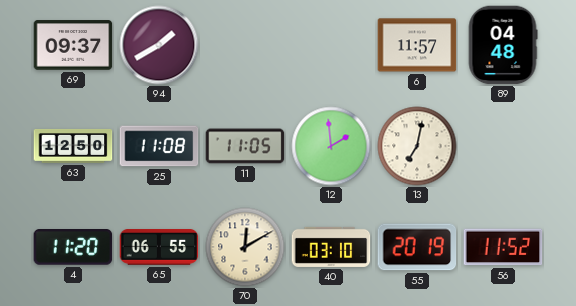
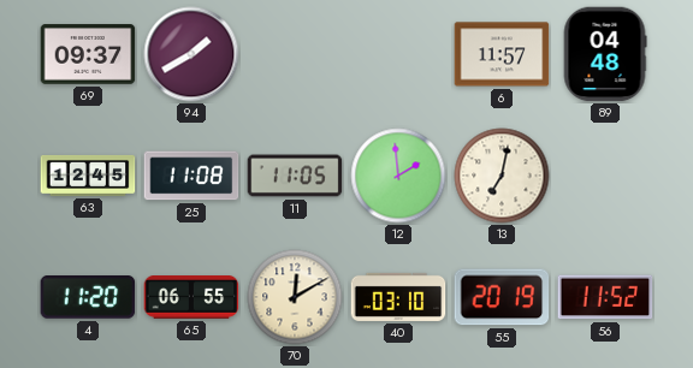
63: 12:50 -> 12:45 (88, 176)
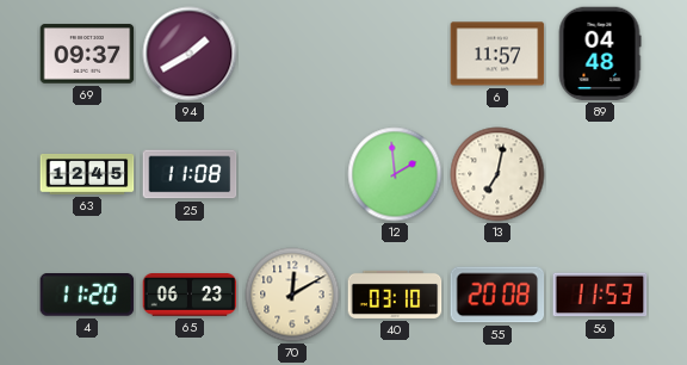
11: 11:05 -> none (295, 176)
65: 06:55 -> 06:23 (190, 296)
55: 20:19 -> 20:08 (497, 295)
56: 11:52 -> 11:53 (600, 295)
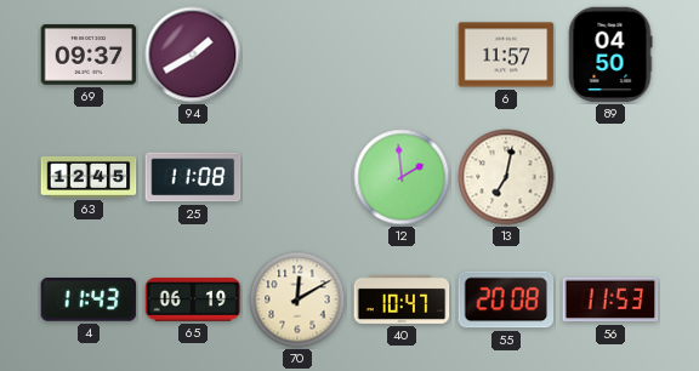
89: 04:48 -> 04:50 (610, 55)
4: 11:20 -> 11:43 (89, 299)
65: 06:23 -> 06:19 (193, 301)
40: 03:10 -> 10:47 (402, 299)
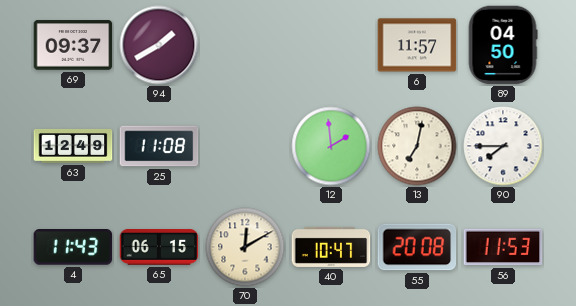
63: 12:45 -> 12:49 (73, 146)
90: none -> 7:45 (503, 146)
65: 06:19 -> 06:15 (159, 248)
